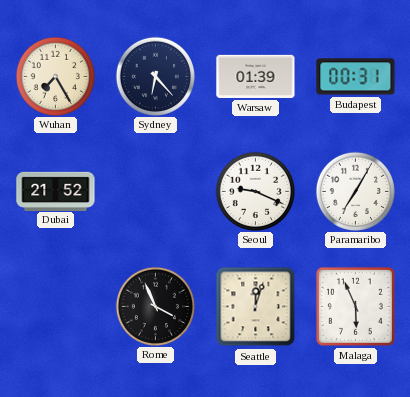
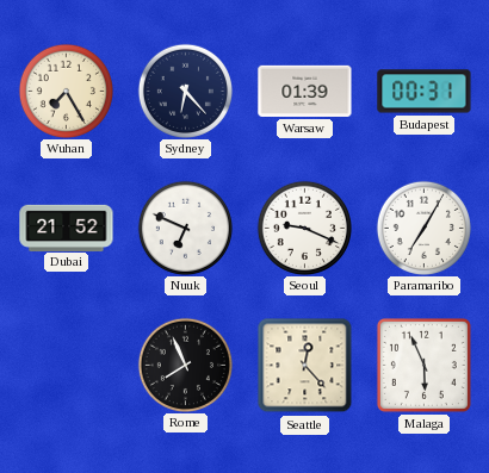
Nuuk: none -> 6:49 (185, 228)
Rome: 3:56 -> 7:56 (185, 365)
Seattle: 12:03 -> 12:23 (305, 366)
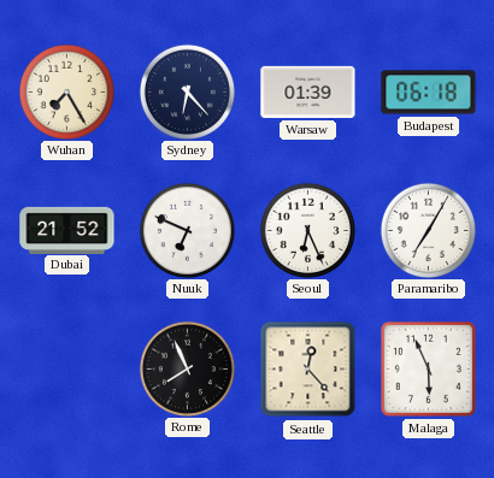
Budapest: 00:31 -> 06:18 (429, 93)
Seoul: 9:19 -> 6:26 (307, 230)
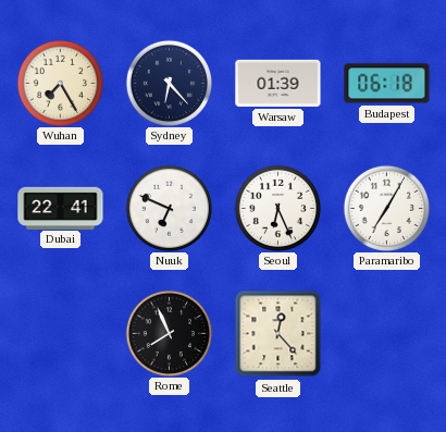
Dubai: 21:52 -> 22:41 (61, 208)
Malaga: 5:56 -> none (428, 368)
